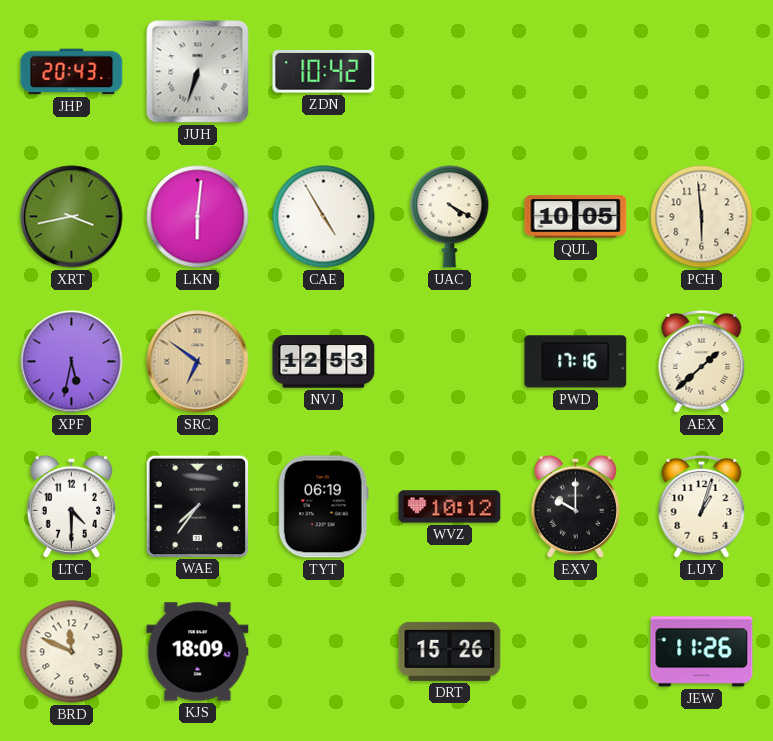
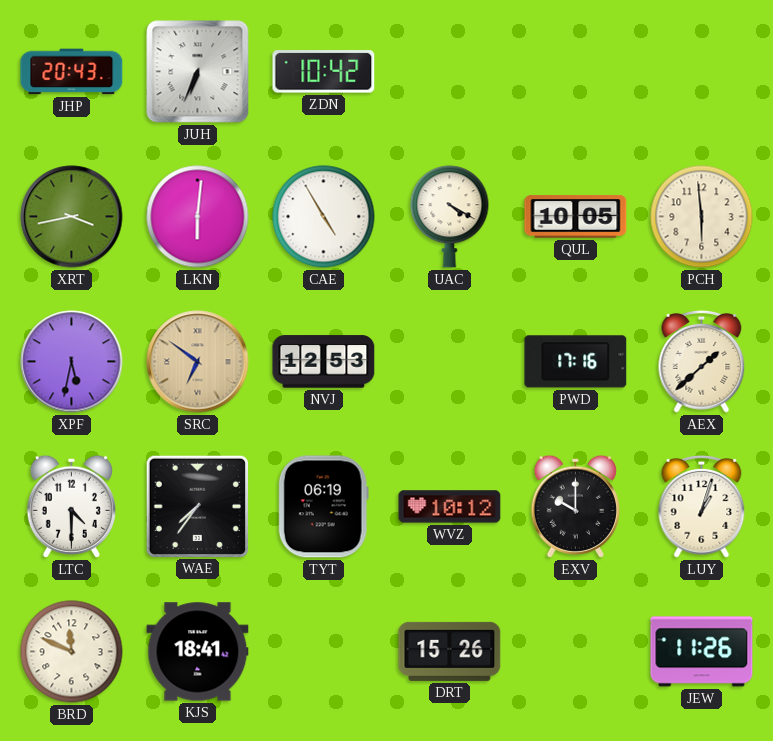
JUH: 6:33 -> 6:34 (198, 72)
KJS: 18:09 -> 18:41 (198, 652)
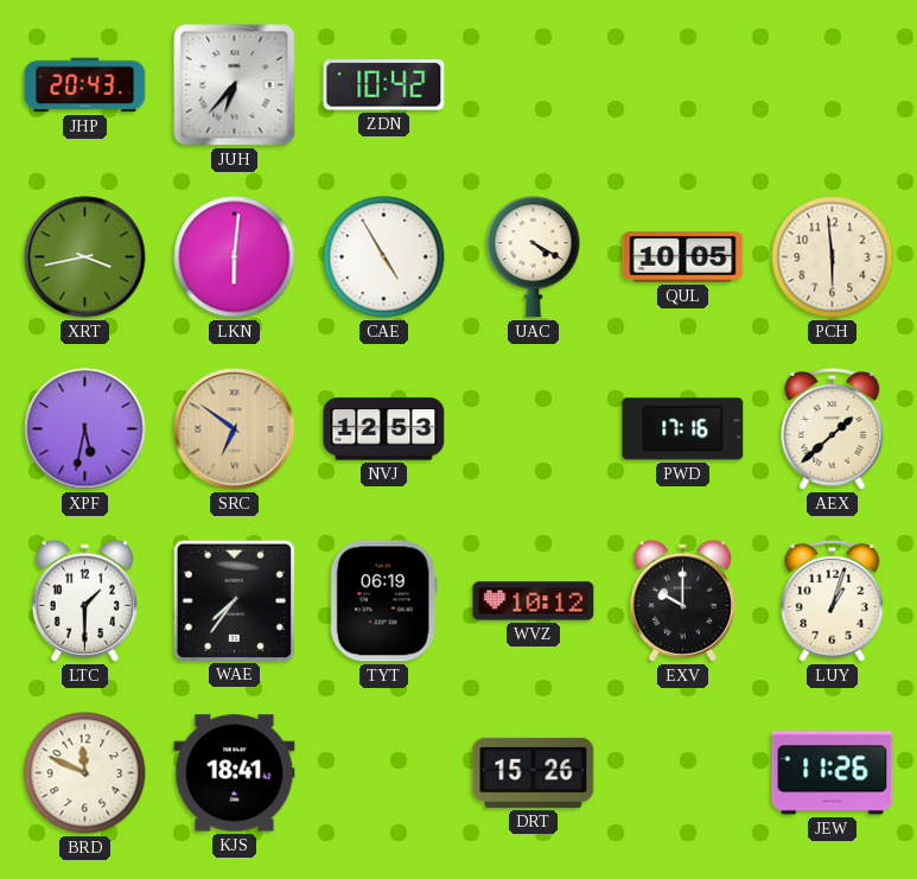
JUH: 6:34 -> 6:37 (235, 85)
LTC: 4:30 -> 1:30 (84, 600)
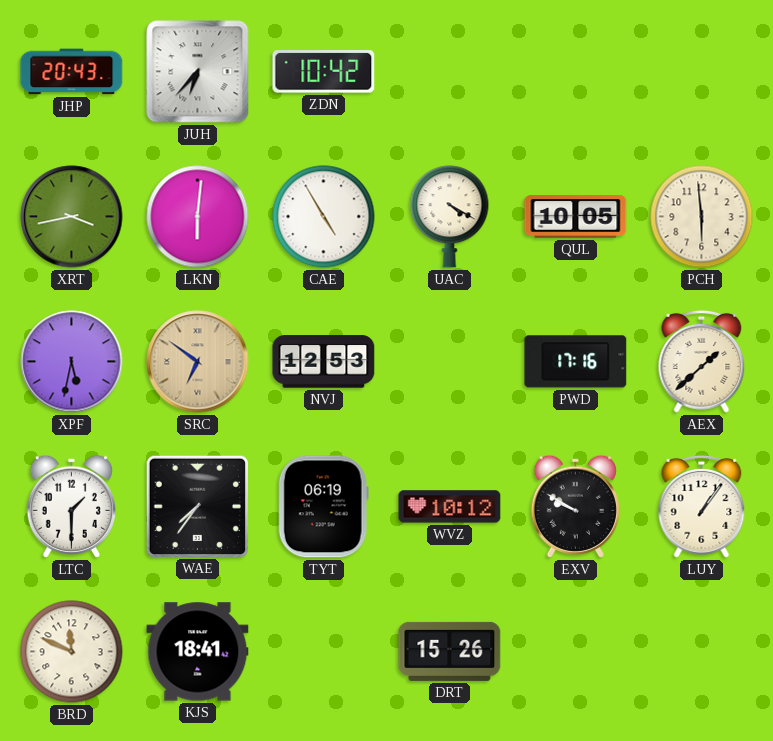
EXV: 10:00 -> 9:50 (575, 506)
LUY: 1:03 -> 1:06 (702, 506)
JEW: 11:26 -> none (833, 773)
